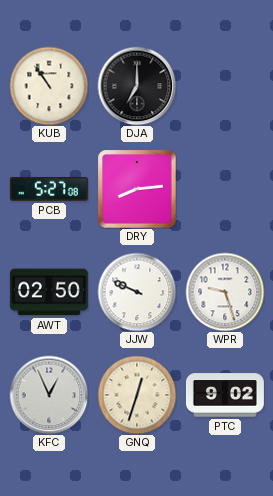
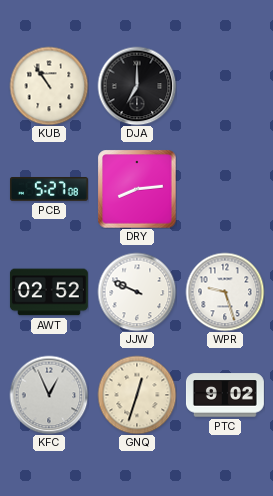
AWT: 02:50 -> 02:52 (49, 292)
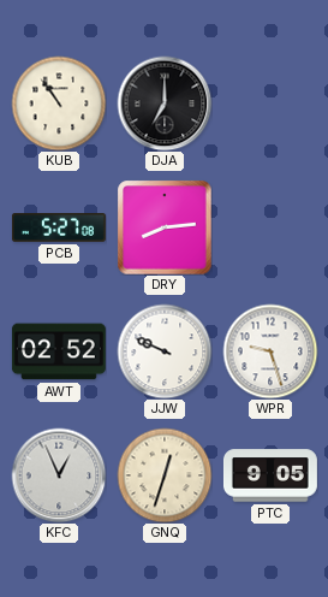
PTC: 9:02 -> 9:05 (270, 475)
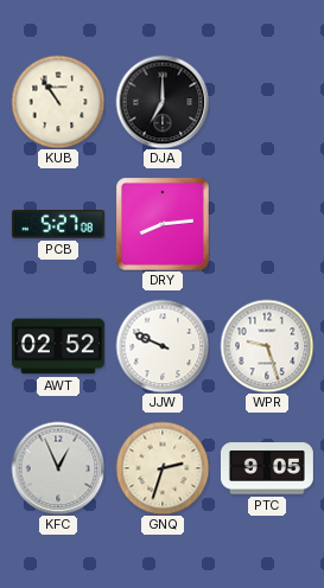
GNQ: 12:33 -> 2:33 (163, 468)
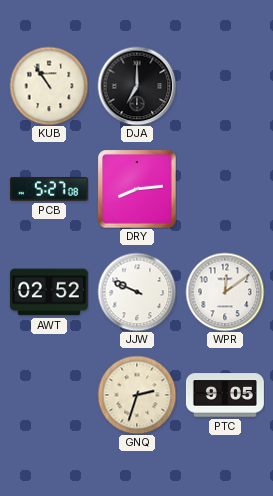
WPR: 9:27 -> 12:09 (225, 292)
KFC: 12:56 -> none (58, 468)
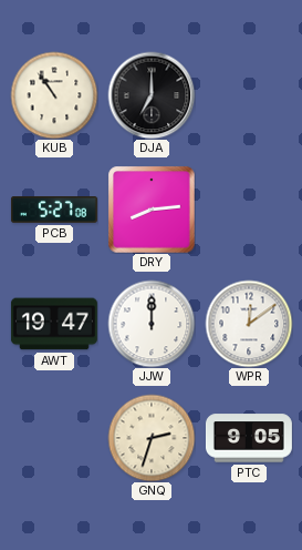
AWT: 02:52 -> 19:47 (54, 324)
JJW: 9:49 -> 12:00 (152, 324)
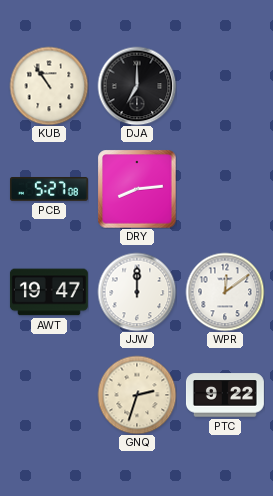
PTC: 9:05 -> 9:22 (225, 395)
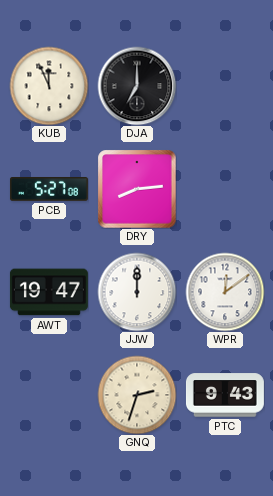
KUB: 10:54 -> 11:56 (49, 86)
PTC: 9:22 -> 9:43 (225, 395)
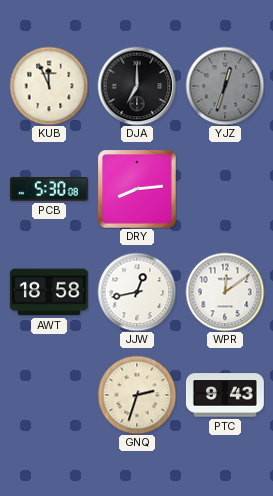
YJZ: none -> 12:33 (225, 86)
PCB: 5:27 -> 5:30 (49, 189)
AWT: 19:47 -> 18:58 (49, 292)
JJW: 12:00 -> 12:43 (137, 292)
